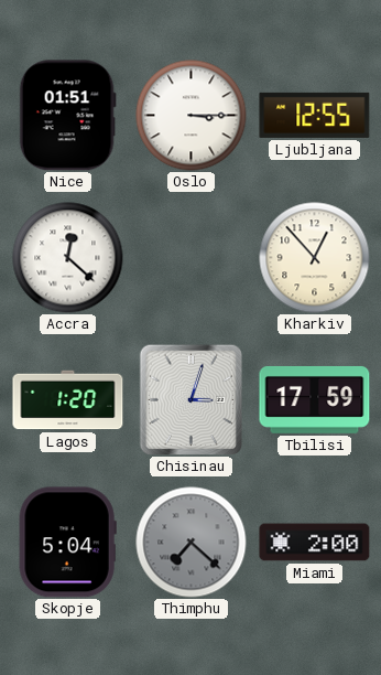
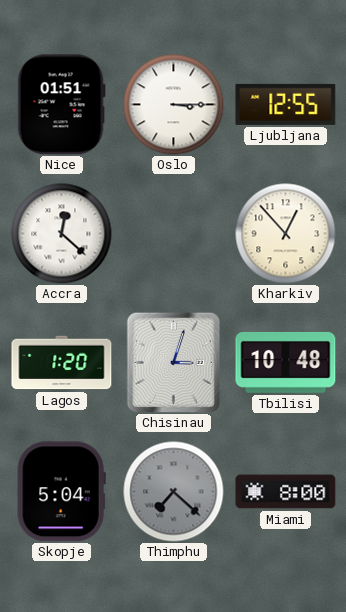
Tbilisi: 17:59 -> 10:48 (286, 362)
Miami: 2:00 -> 8:00 (286, 492)
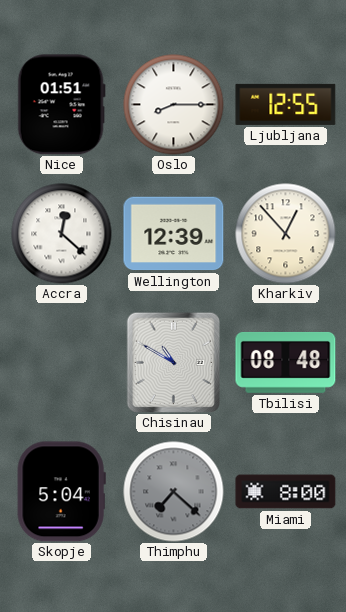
Oslo: 3:15 -> 8:15 (174, 105)
Wellington: none -> 12:39 (174, 234)
Lagos: 1:20 -> none (62, 363)
Chisinau: 3:03 -> 10:50 (173, 362)
Tbilisi: 10:48 -> 08:48 (286, 362)
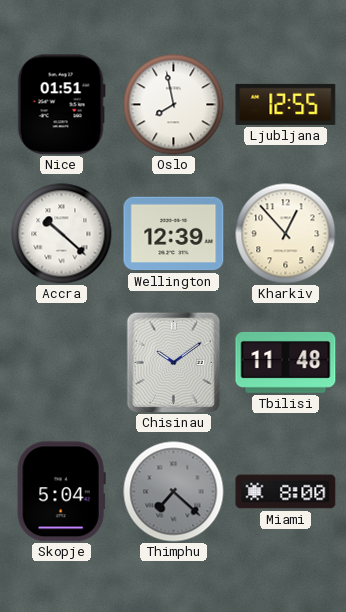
Oslo: 8:15 -> 7:58 (174, 105)
Accra: 12:22 -> 10:22 (62, 234)
Chisinau: 10:50 -> 10:09 (173, 362)
Tbilisi: 08:48 -> 11:48 (286, 362)
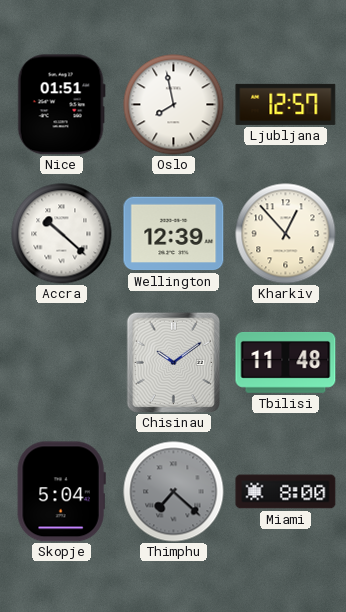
Ljubljana: 12:55 -> 12:57 (286, 104)
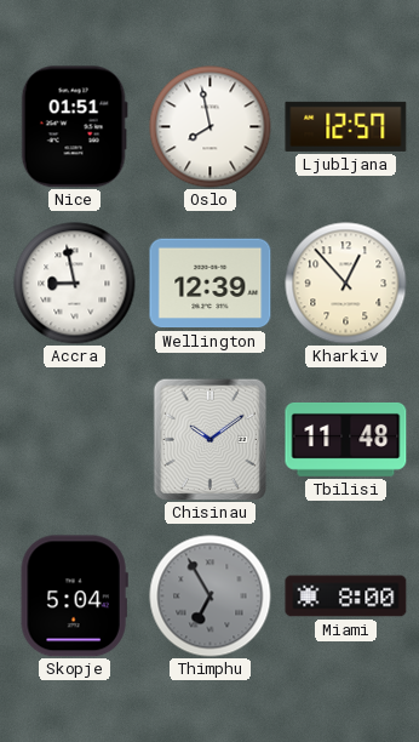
Accra: 10:22 -> 8:58 (75, 284)
Thimphu: 7:22 -> 6:55 (211, 597)
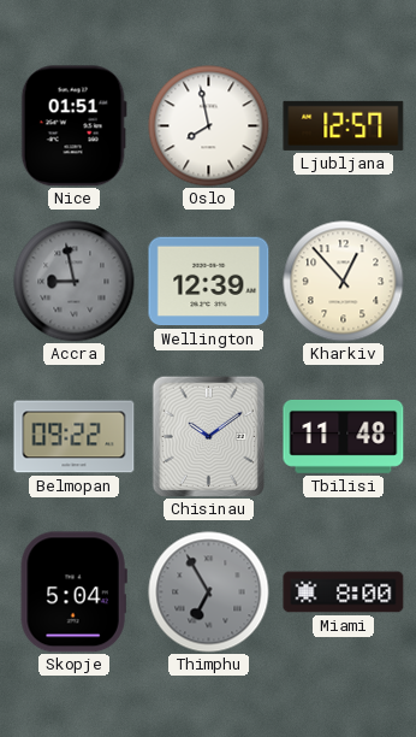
Accra dial: white -> grey (75, 282)
Belmopan: none -> 09:22 (75, 437)
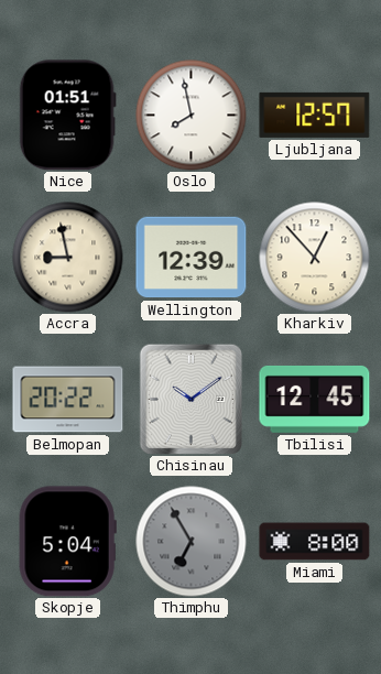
Accra dial: grey -> cream (68, 258)
Belmopan: 09:22 -> 20:22 (68, 400)
Tbilisi: 11:48 -> 12:45 (315, 399)
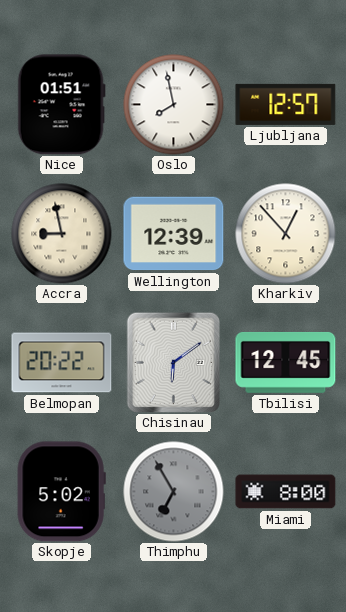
Chisinau: 10:09 -> 6:09 (173, 362)
Skopje: 5:04 -> 5:02 (61, 492)
